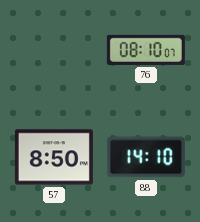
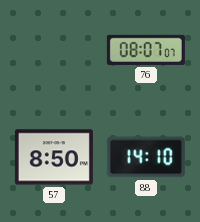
76: 08:10 -> 08:07 (146, 50)
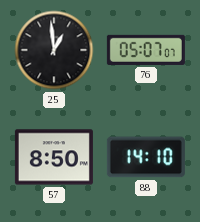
25: none -> 12:59 (54, 50)
76: 08:07 -> 05:07 (146, 50)
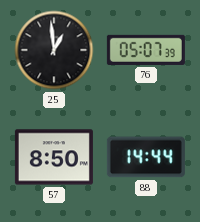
76: 05:07:07 -> 05:07:39 (146, 50)
88: 14:10 -> 14:44 (146, 157)
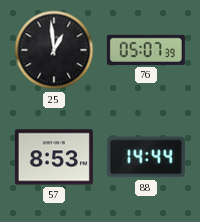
57: 8:50 -> 8:53 (54, 157)
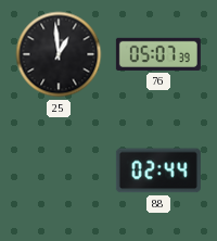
57: 8:53 -> none (54, 157)
88: 14:44 -> 02:44 (158, 170)
